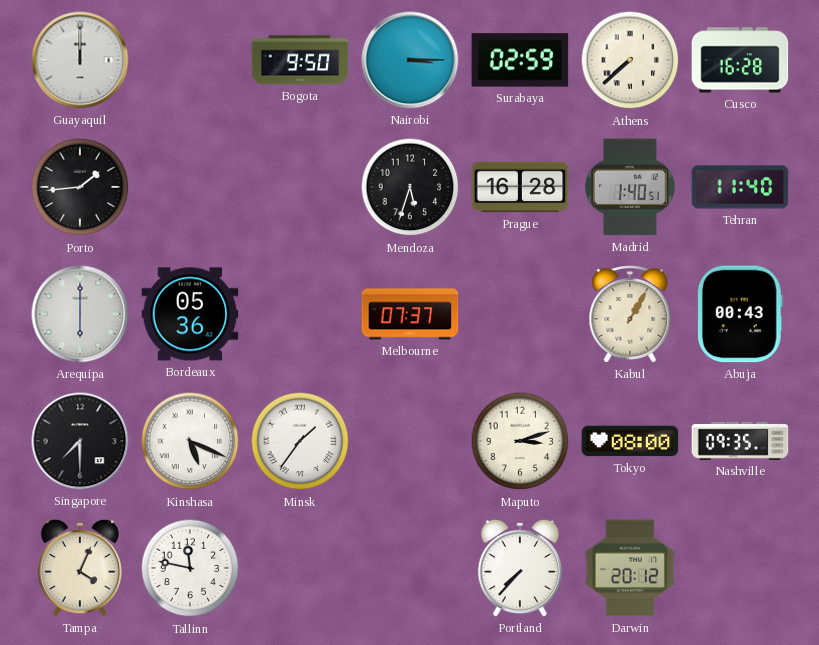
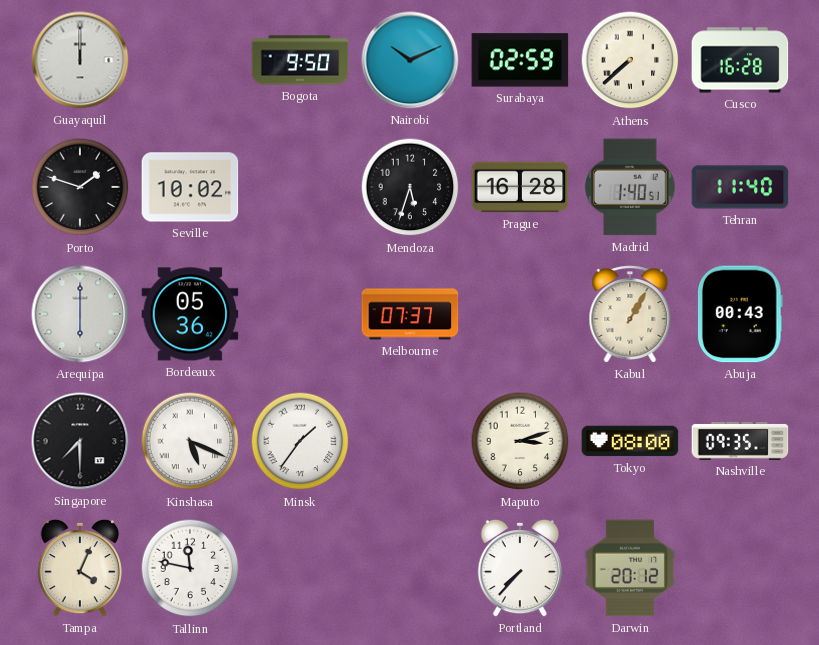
Nairobi: 3:15 -> 10:11 (410, 60)
Porto: 1:44 -> 1:48 (80, 187)
Seville: none -> 10:02 (190, 187)
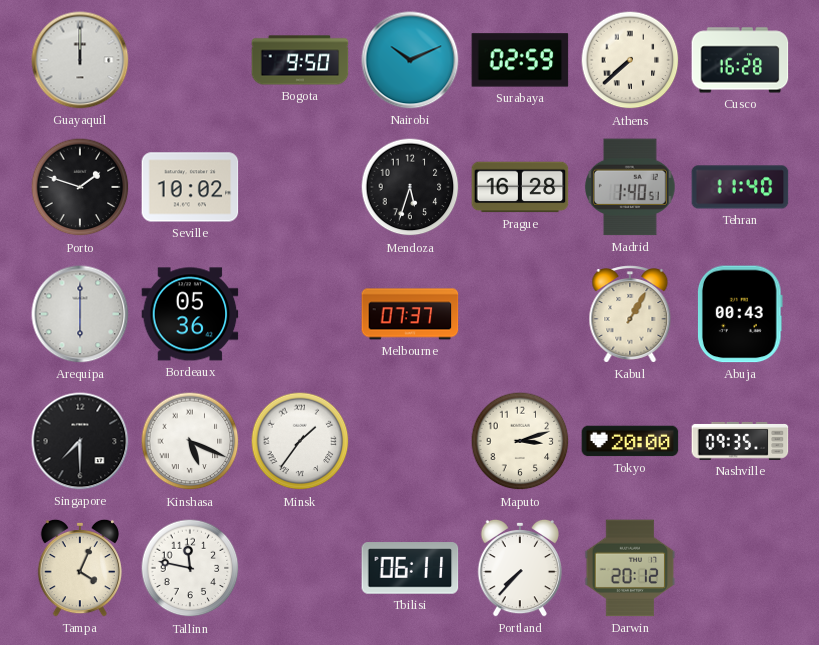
Tokyo: 08:00 -> 20:00 (630, 441)
Tbilisi: none -> 06:11 (410, 568)
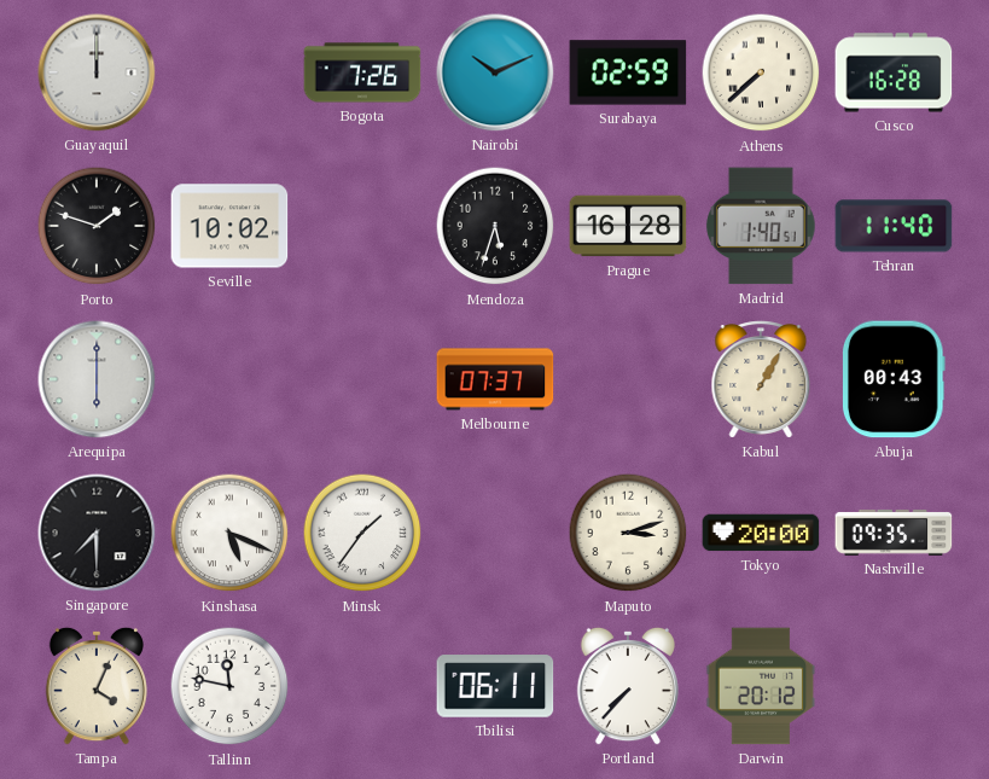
Bogota: 9:50 -> 7:26 (362, 72)
Bordeaux: 05:36 -> none (190, 314)
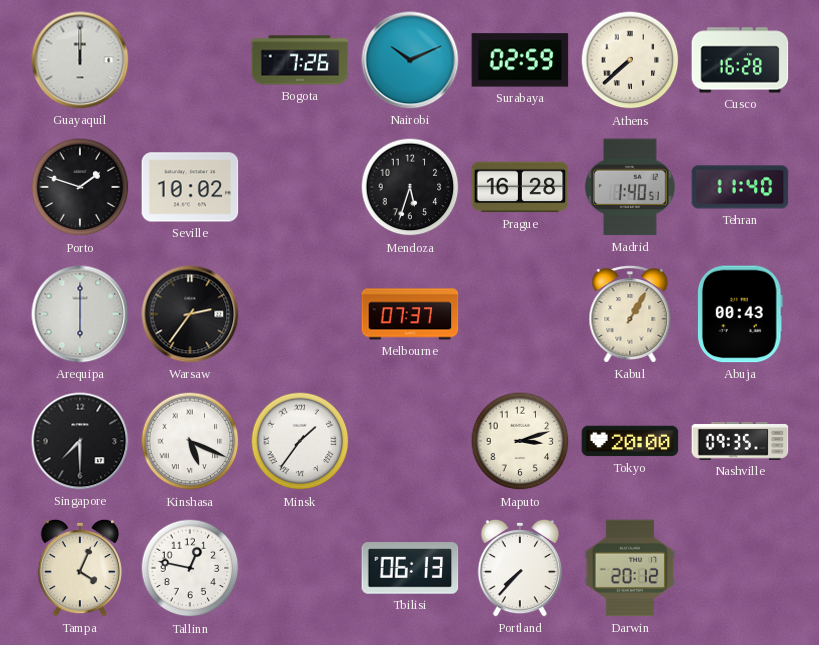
Warsaw: none -> 2:36 (190, 314)
Tallinn: 11:47 -> 12:47 (190, 568)
Tbilisi: 06:11 -> 06:13 (410, 568)
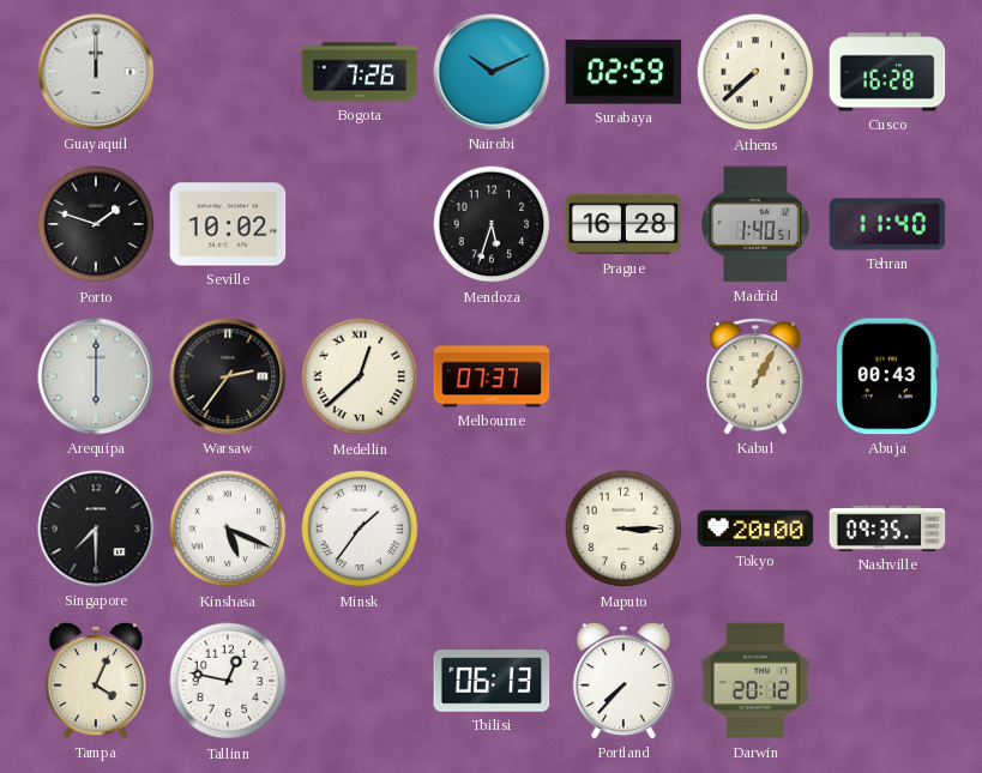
Medellin: none -> 12:38 (360, 376)
Maputo: 3:12 -> 3:15 (623, 529)
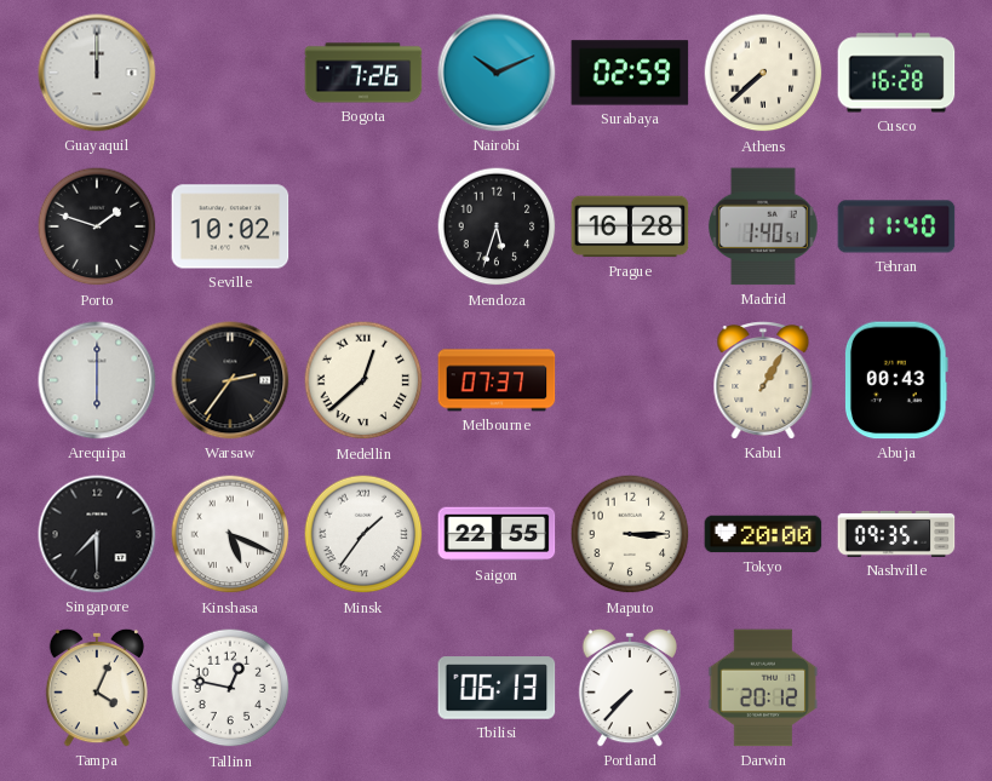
Saigon: none -> 22:55 (497, 534)
